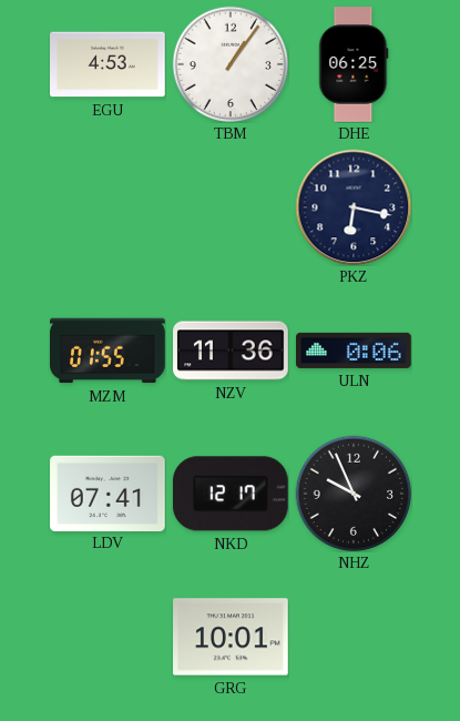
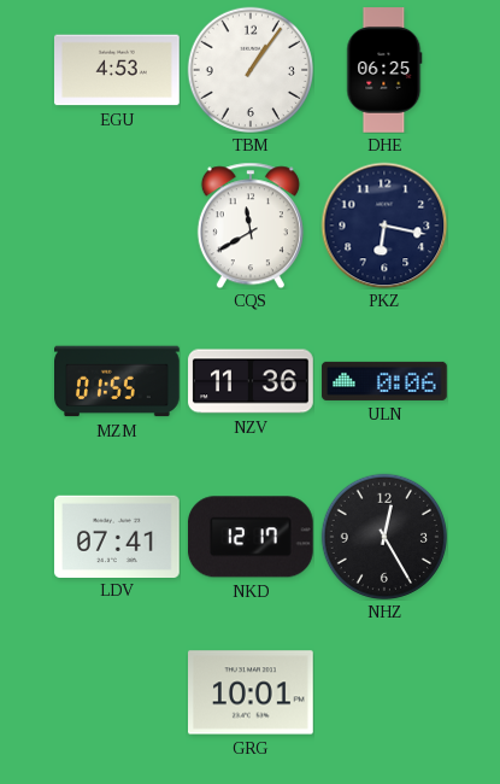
CQS: none -> 11:40 (251, 226)
NHZ: 9:56 -> 12:25 (383, 536)
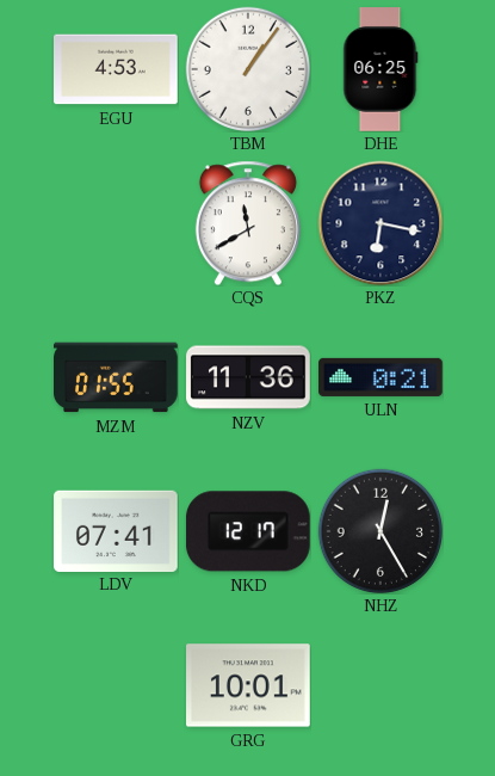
ULN: 0:06 -> 0:21 (380, 377)
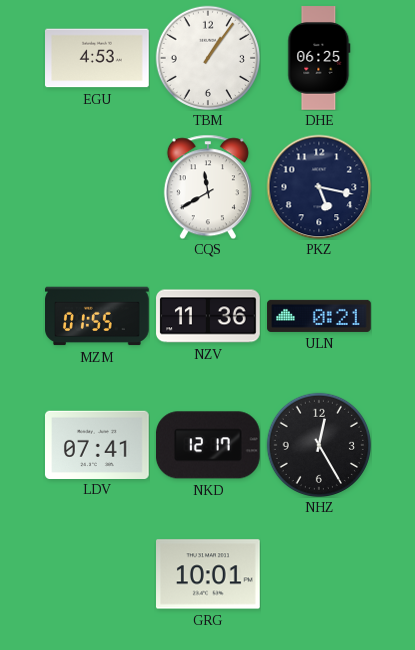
PKZ: 6:17 -> 5:17 (319, 187)
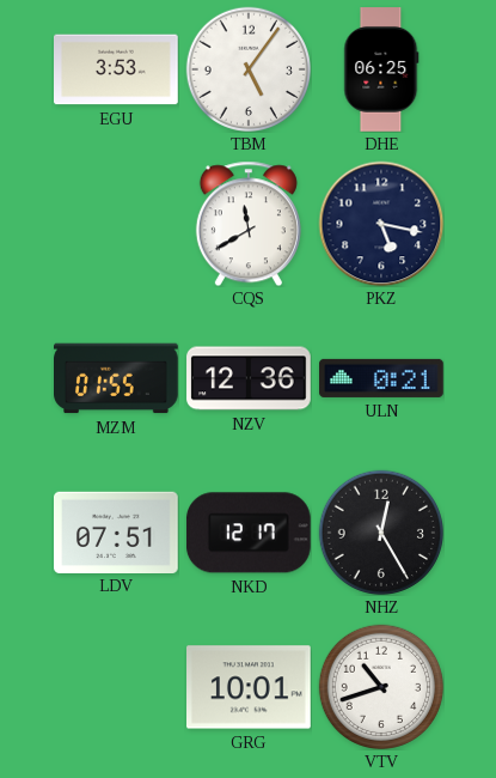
EGU: 4:53 -> 3:53 (117, 69)
TBM: 1:06 -> 5:06 (247, 68)
NZV: 11:36 -> 12:36 (249, 378)
LDV: 07:41 -> 07:51 (117, 531)
VTV: none -> 10:42 (380, 686)
